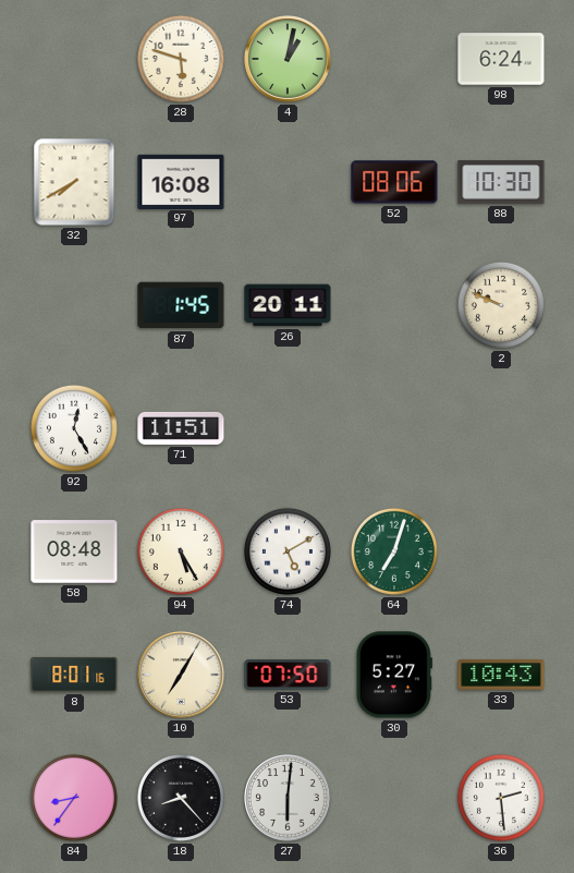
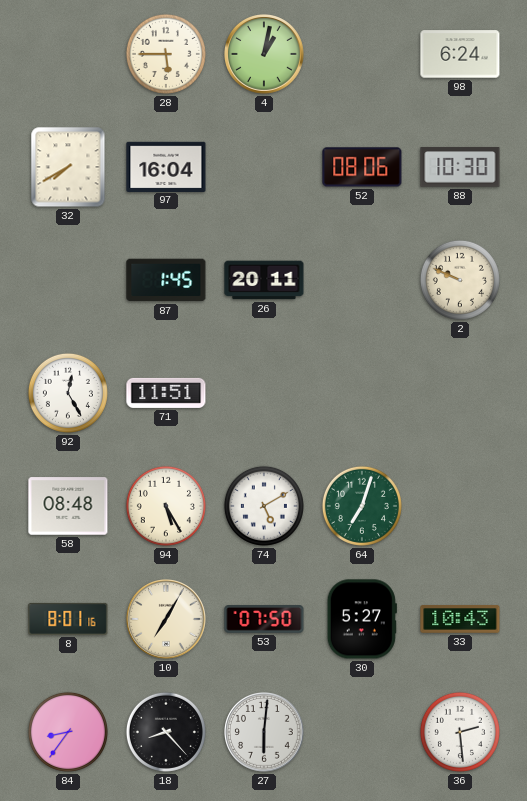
28: 5:48 -> 5:45 (166, 54)
97: 16:08 -> 16:04 (166, 166)
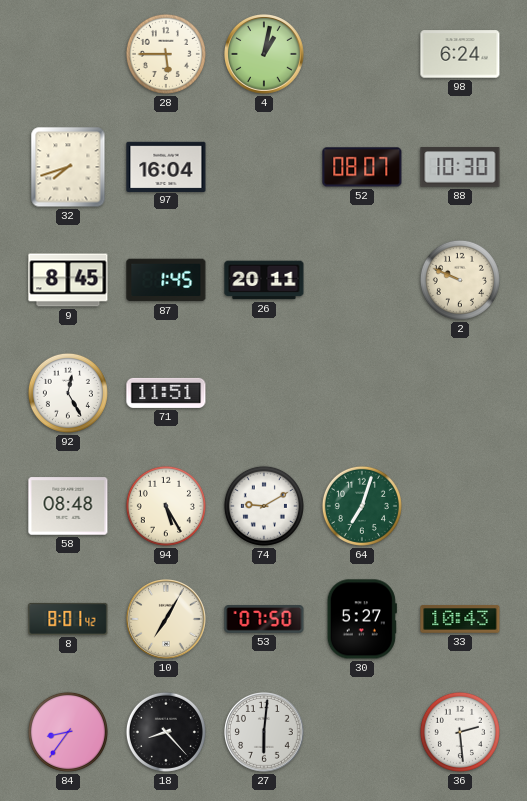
32: 7:40 -> 7:42 (68, 167)
52: 08:06 -> 08:07 (362, 167)
9: none -> 8:45 (68, 280)
74: 5:10 -> 9:10 (264, 506)
8: 8:01:16 -> 8:01:42 (68, 619)
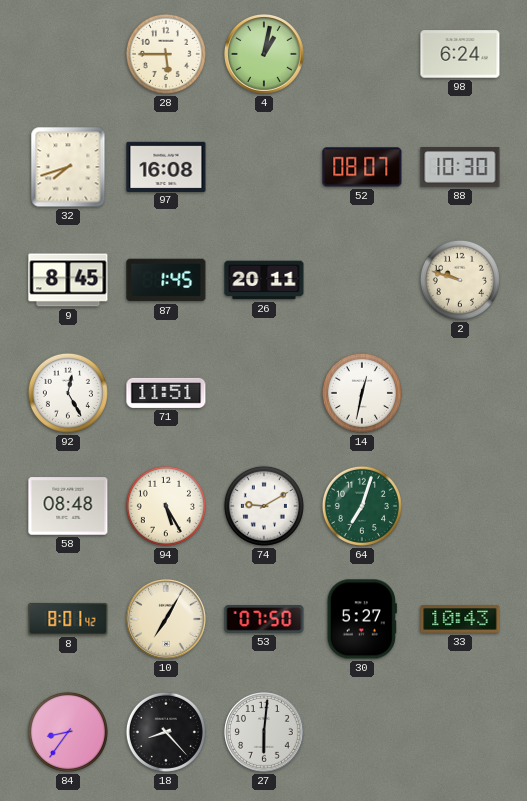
97: 16:04 -> 16:08 (166, 166)
2: 9:49 -> 9:48 (460, 280)
14: none -> 12:32 (362, 393)
36: 2:29 -> none (460, 732)
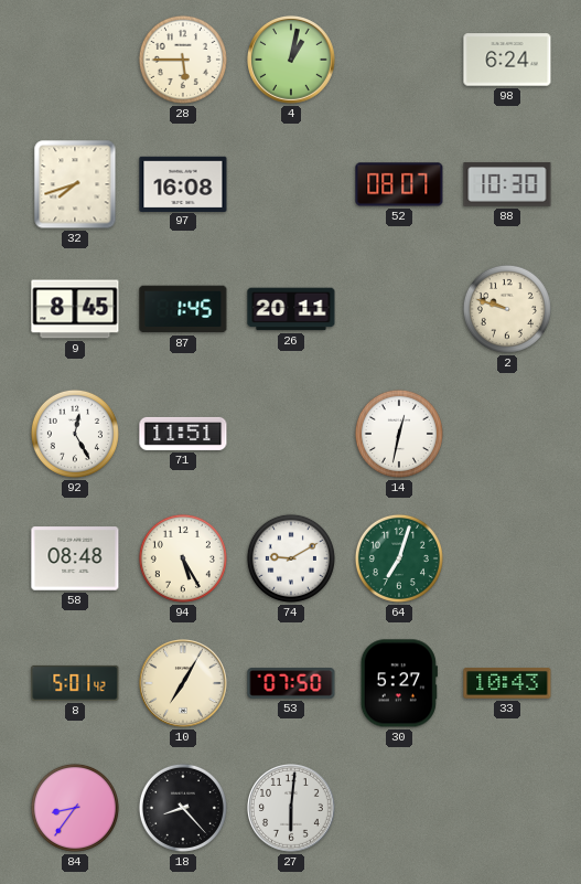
8: 8:01 -> 5:01 (75, 683)
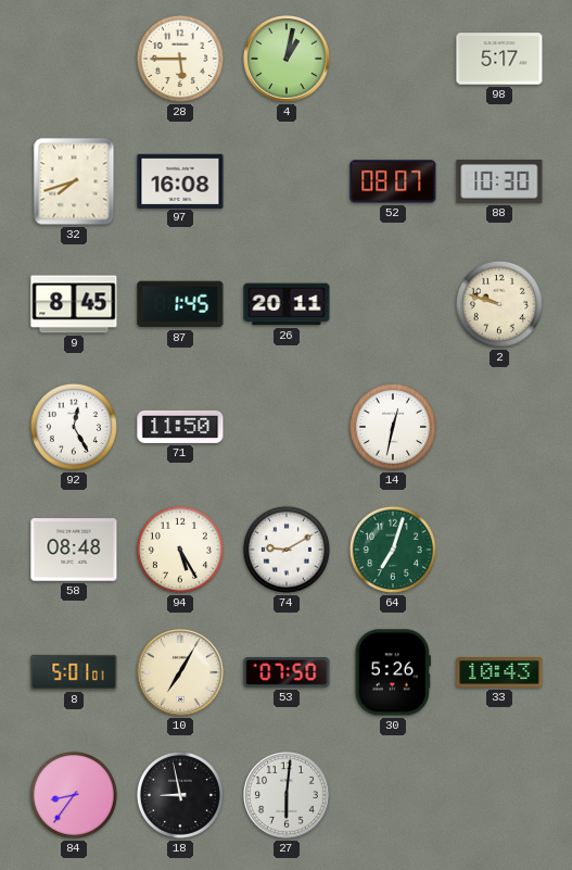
98: 6:24 -> 5:17 (499, 59)
71: 11:51 -> 11:50 (180, 427)
8: 5:01:42 -> 5:01:01 (74, 672)
30: 5:27 -> 5:26 (393, 672)
18: 8:23 -> 8:58 (180, 795)
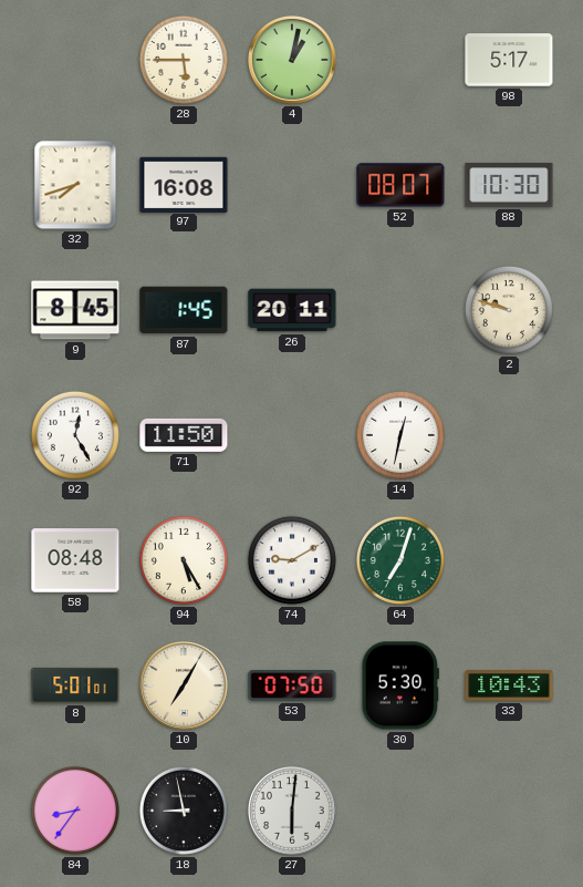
30: 5:26 -> 5:30 (400, 685)
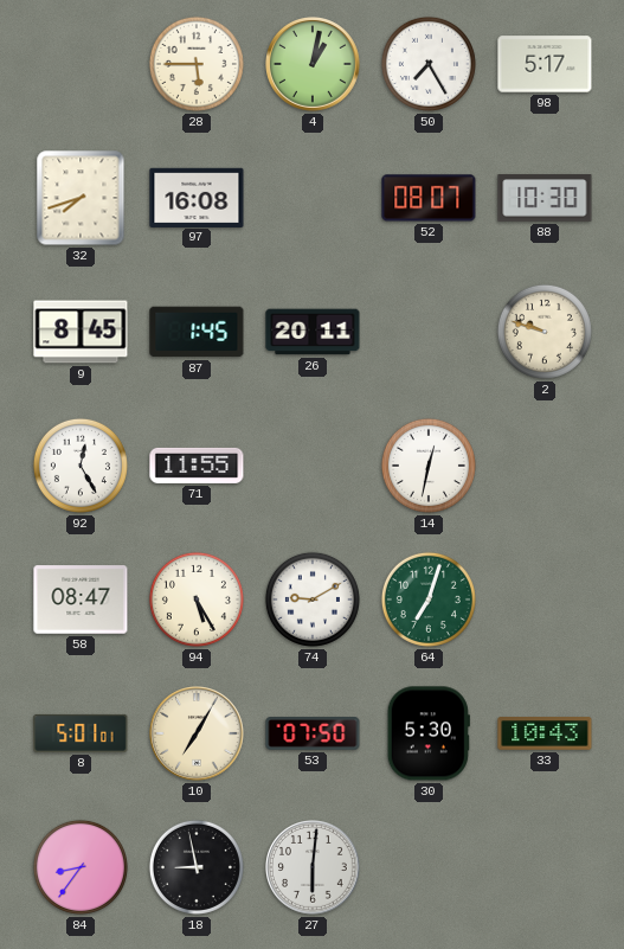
50: none -> 7:25 (429, 64)
71: 11:50 -> 11:55 (197, 466)
58: 08:48 -> 08:47 (81, 599)
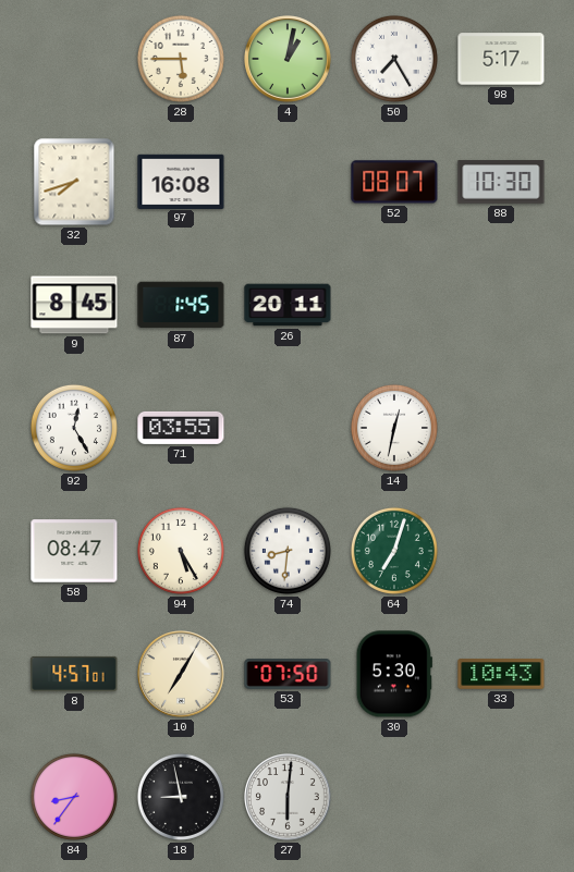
2: 9:48 -> none (545, 332)
71: 11:55 -> 03:55 (181, 428)
74: 9:10 -> 8:31 (288, 551)
8: 5:01 -> 4:57 (74, 674)
